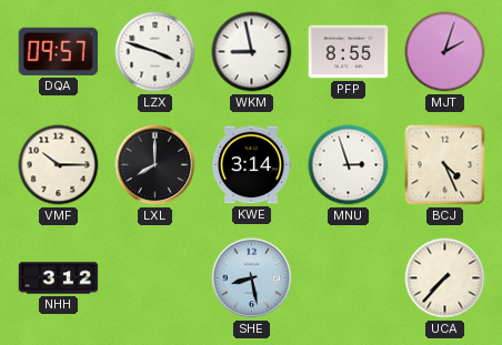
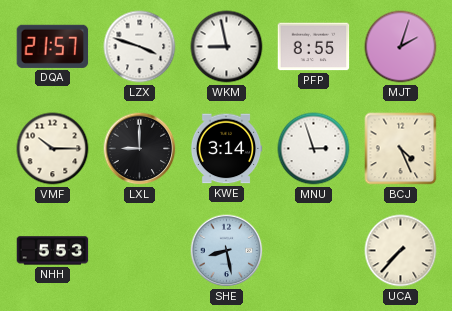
DQA: 09:57 -> 21:57 (53, 46)
LXL: 8:00 -> 9:00 (140, 149)
NHH: 3:12 -> 5:53 (53, 251)
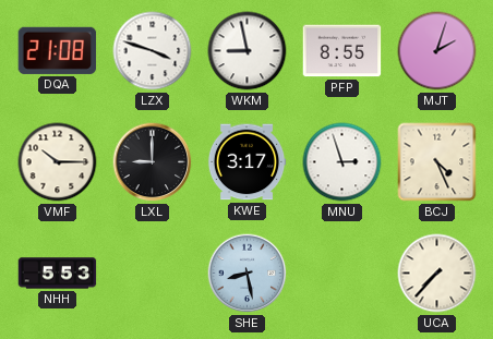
DQA: 21:57 -> 21:08 (58, 50)
KWE: 3:14 -> 3:17 (246, 162)
